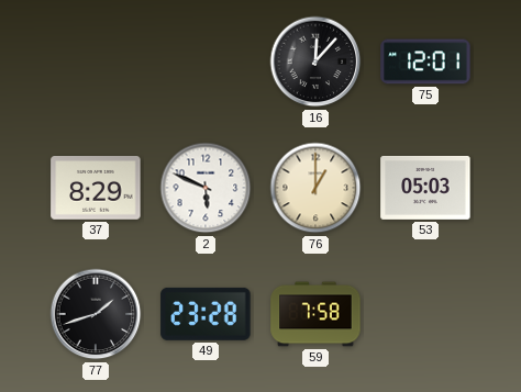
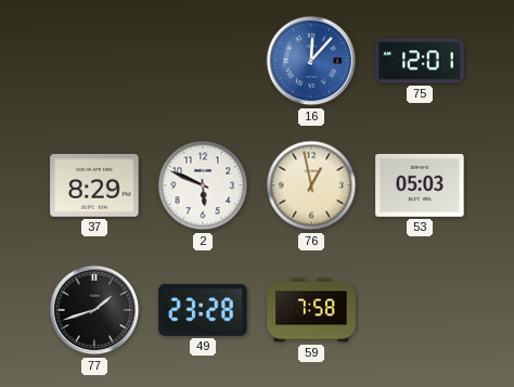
16 dial: black -> blue (311, 61)
76: 1:00 -> 12:58 (311, 185)
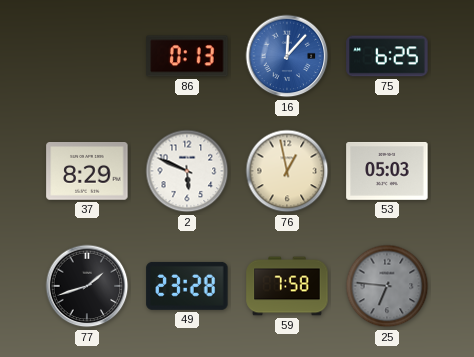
86: none -> 0:13 (187, 56)
75: 12:01 -> 6:25 (387, 56)
25: none -> 6:46 (387, 286)
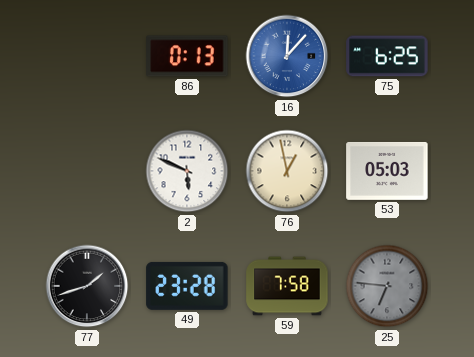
37: 8:29 -> none (87, 172)
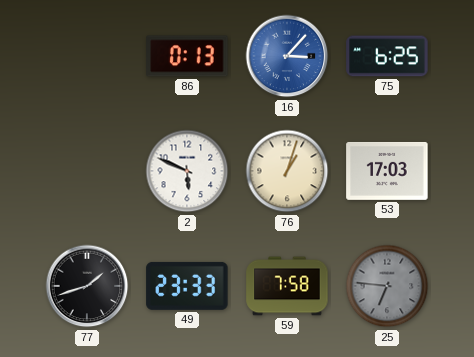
16: 12:07 -> 3:07 (287, 56)
76: 12:58 -> 1:03 (287, 171)
53: 05:03 -> 17:03 (387, 171)
49: 23:28 -> 23:33 (187, 286)
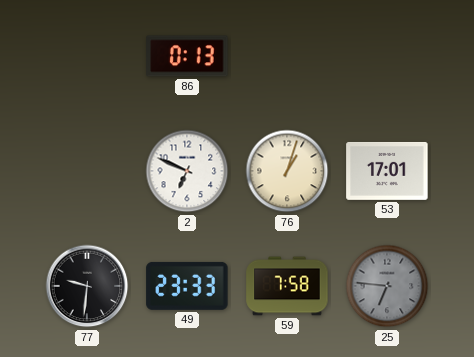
16: 3:07 -> none (287, 56)
75: 6:25 -> none (387, 56)
2: 5:49 -> 6:49 (187, 171)
53: 17:03 -> 17:01 (387, 171)
77: 1:42 -> 9:31 (87, 286)
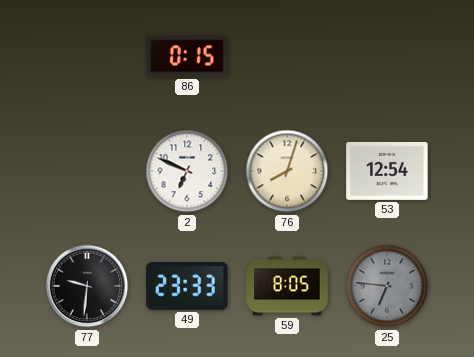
86: 0:13 -> 0:15 (187, 56)
76: 1:03 -> 8:03 (287, 171)
53: 17:01 -> 12:54 (387, 171)
59: 7:58 -> 8:05 (287, 286)
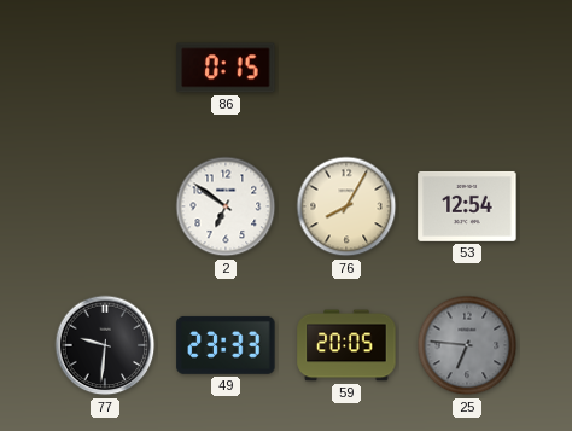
2: 6:49 -> 6:51 (226, 206)
76: 8:03 -> 8:05 (346, 206)
59: 8:05 -> 20:05 (346, 345)
